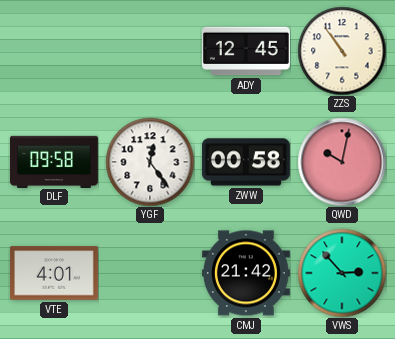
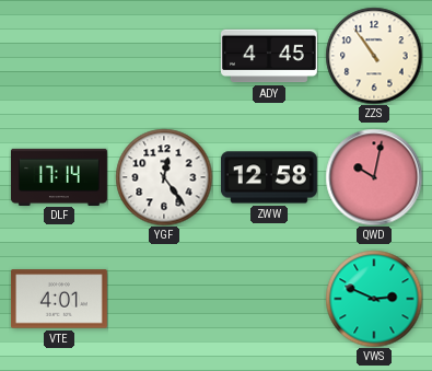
ADY: 12:45 -> 4:45 (269, 56)
DLF: 09:58 -> 17:14 (59, 176)
ZWW: 00:58 -> 12:58 (269, 177)
CMJ: 21:42 -> none (246, 273)
VWS: 2:53 -> 2:49 (374, 299)
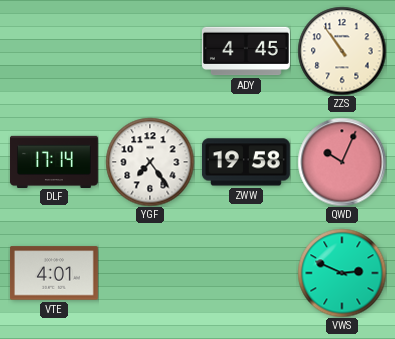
YGF: 12:24 -> 7:24 (150, 162)
ZWW: 12:58 -> 19:58 (246, 162)
QWD: 10:02 -> 10:04 (342, 162)
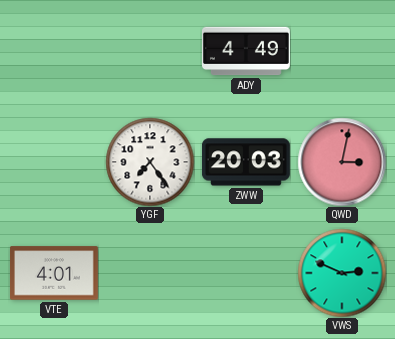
ADY: 4:45 -> 4:49 (246, 51)
ZZS: 10:54 -> none (342, 51)
DLF: 17:14 -> none (54, 161)
ZWW: 19:58 -> 20:03 (246, 162)
QWD: 10:04 -> 3:02 (342, 162)
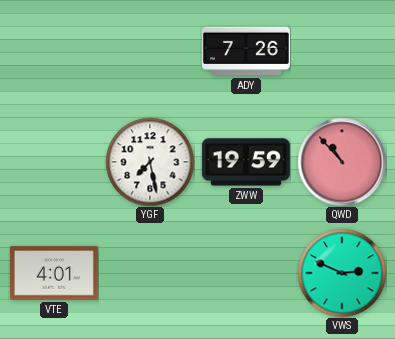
ADY: 4:49 -> 7:26 (246, 51)
YGF: 7:24 -> 7:28 (150, 162)
ZWW: 20:03 -> 19:59 (246, 162)
QWD: 3:02 -> 10:53 (342, 162)
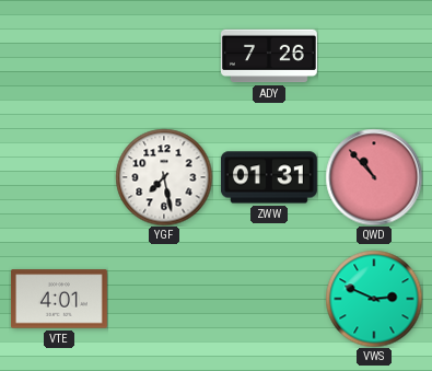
ZWW: 19:59 -> 01:31 (269, 177)
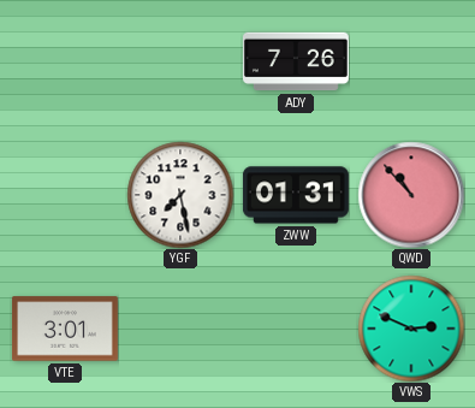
VTE: 4:01 -> 3:01 (65, 329)
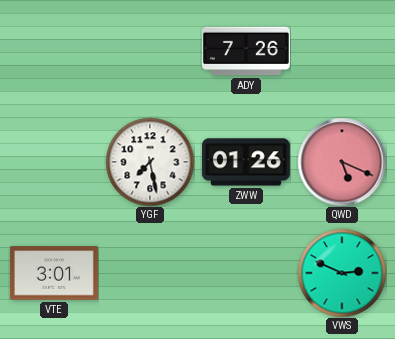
ZWW: 01:31 -> 01:26 (246, 162)
QWD: 10:53 -> 5:19 (342, 162)
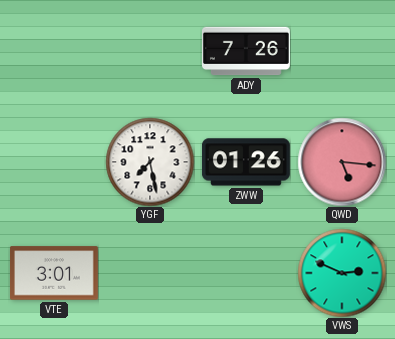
QWD: 5:19 -> 5:16 (342, 162)
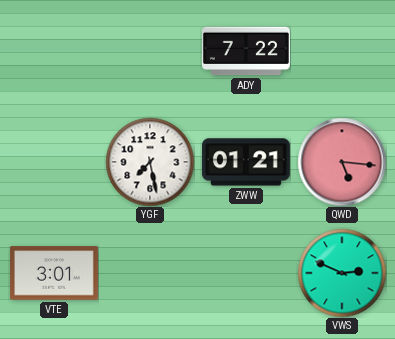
ADY: 7:26 -> 7:22 (246, 51)
ZWW: 01:26 -> 01:21 (246, 162)
